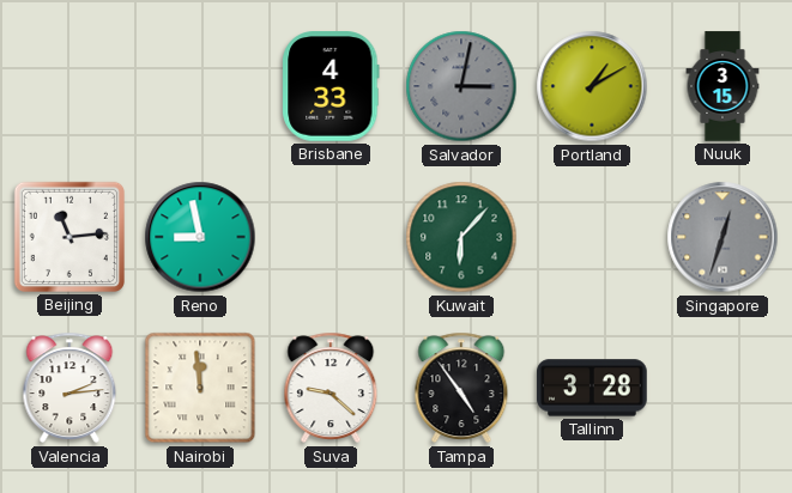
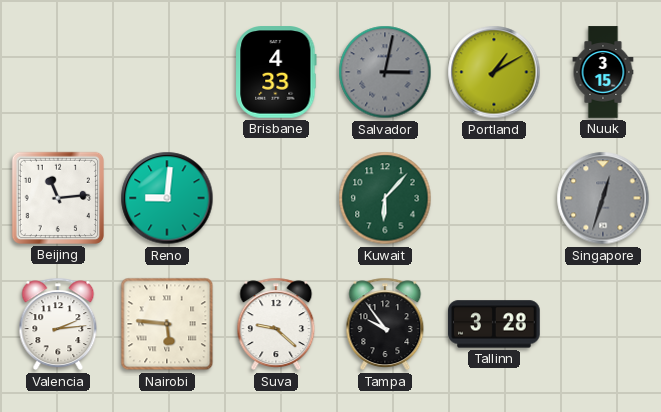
Reno: 8:58 -> 9:01 (167, 198)
Nairobi: 11:59 -> 5:46 (167, 324)
Tampa: 4:54 -> 9:54 (385, 324)
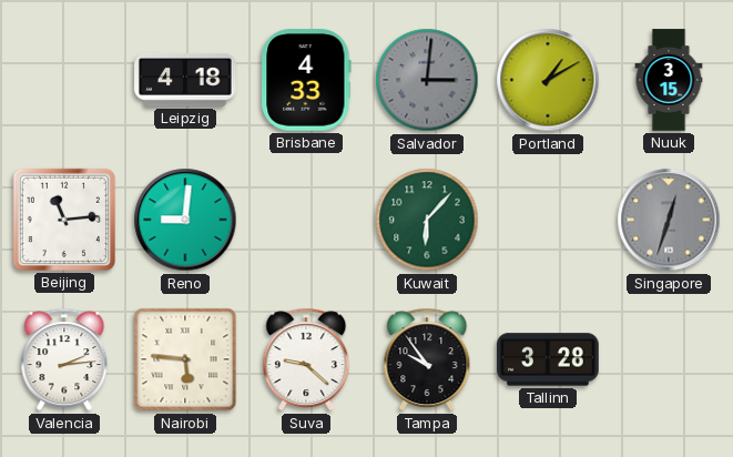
Leipzig: none -> 4:18 (185, 80)
Salvador: 3:02 -> 3:01 (427, 80)
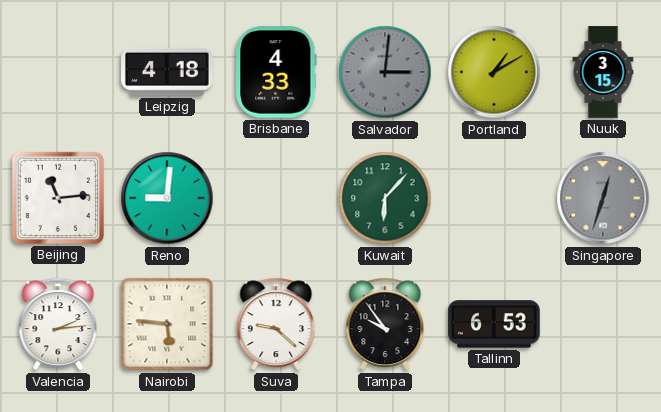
Tallinn: 3:28 -> 6:53 (494, 324)
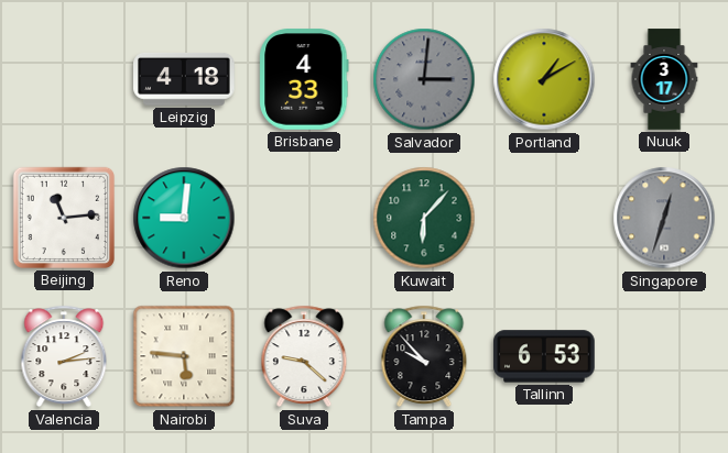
Nuuk: 3:15 -> 3:17 (664, 79)
Tampa: 9:54 -> 9:53 (424, 356)
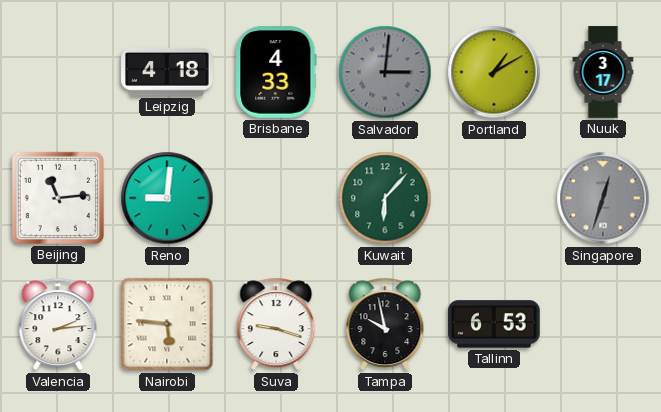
Suva: 9:22 -> 9:18 (276, 324)
Tampa: 9:53 -> 9:58 (385, 324)
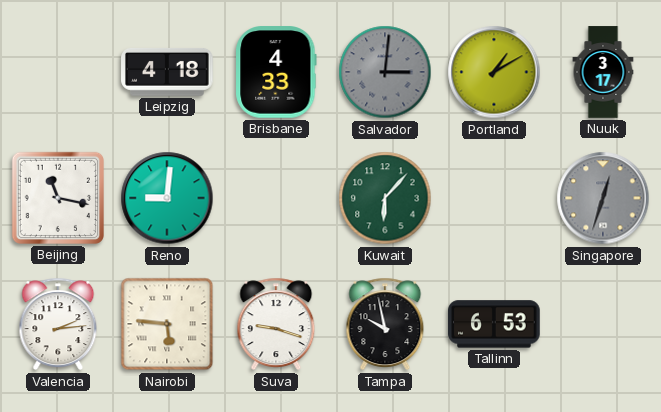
Beijing: 11:14 -> 11:17 (58, 198)
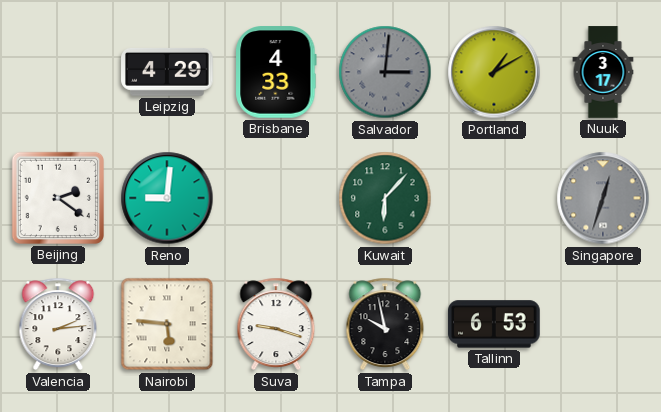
Leipzig: 4:18 -> 4:29 (167, 72)
Beijing: 11:17 -> 2:21 (58, 198)
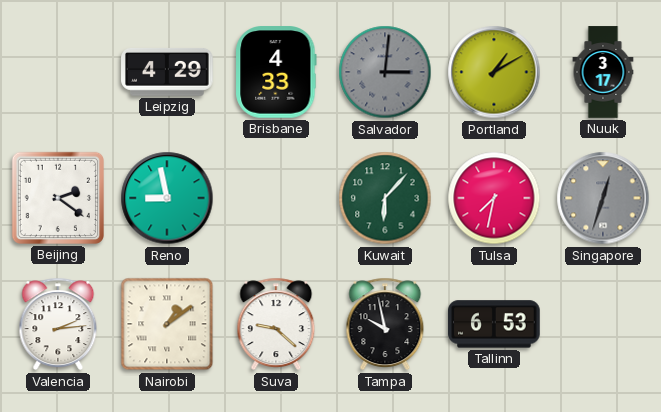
Reno: 9:01 -> 8:58 (167, 198)
Tulsa: none -> 7:32 (494, 198)
Nairobi: 5:46 -> 1:09 (167, 324)
Suva: 9:18 -> 9:22 (276, 324)
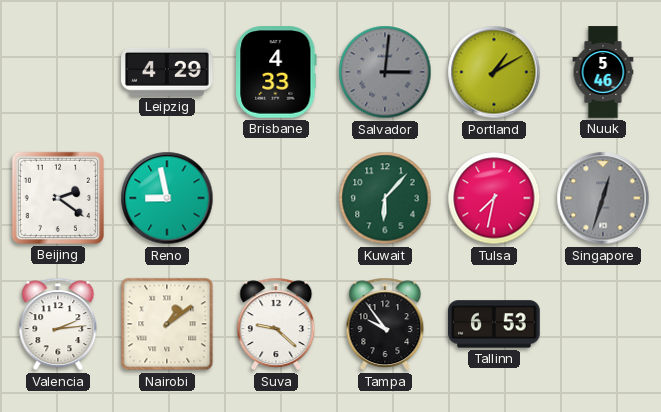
Nuuk: 3:17 -> 5:46 (603, 72)
Tampa: 9:58 -> 9:54 (385, 324)
